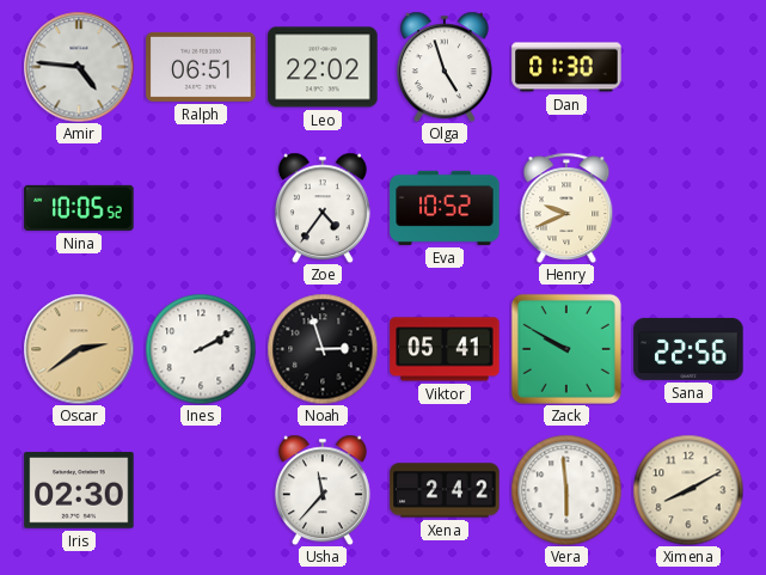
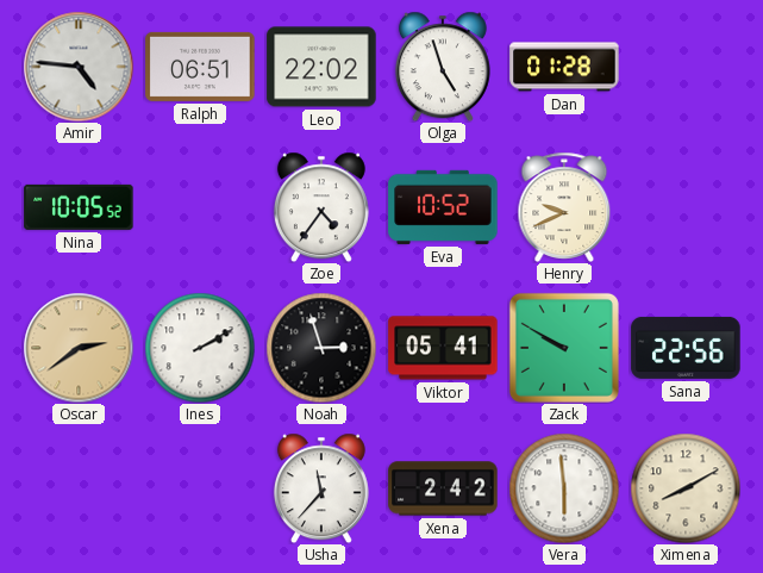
Dan: 01:30 -> 01:28 (564, 67)
Iris: 02:30 -> none (79, 490)
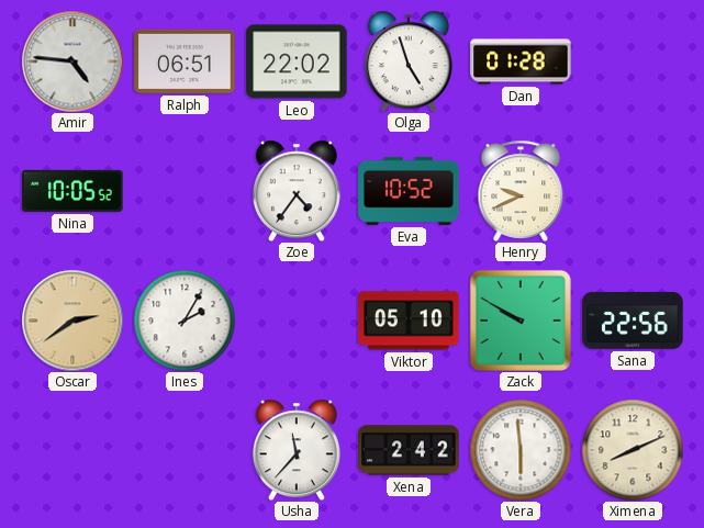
Ines: 2:10 -> 2:05 (185, 321)
Noah: 2:57 -> none (321, 348)
Viktor: 05:41 -> 05:10 (409, 321)
Ximena: 8:10 -> 8:11 (633, 450)
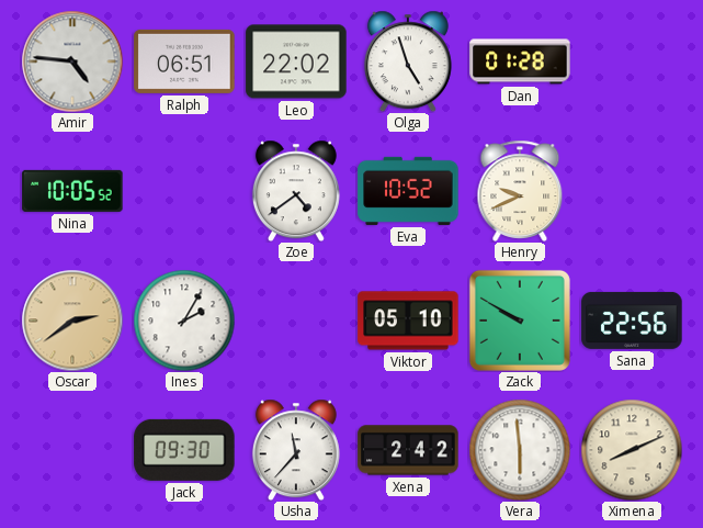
Zoe: 4:36 -> 4:39 (296, 191)
Jack: none -> 09:30 (184, 450)
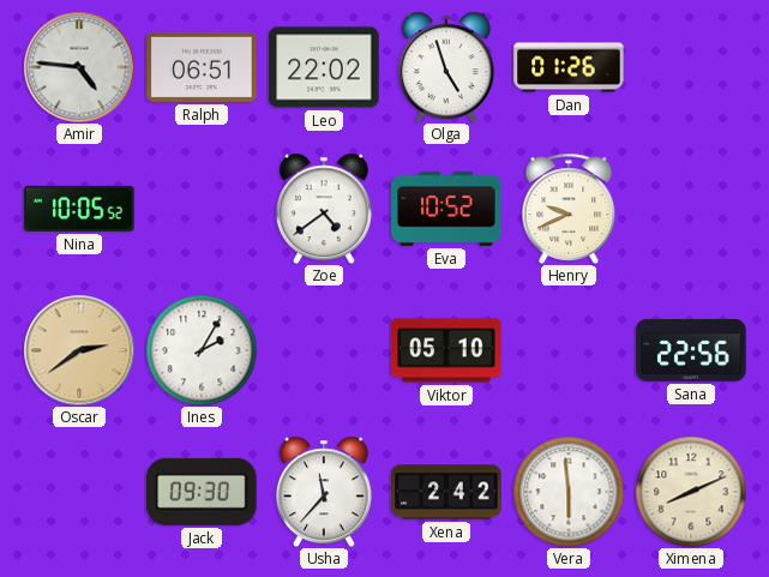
Dan: 01:28 -> 01:26 (569, 67)
Zack: 9:50 -> none (520, 321)
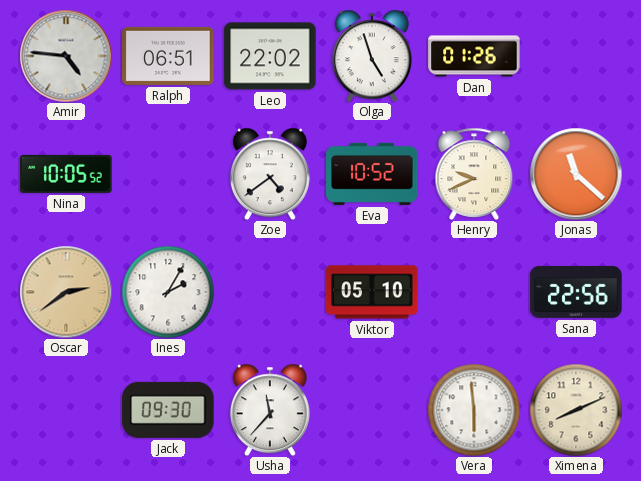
Jonas: none -> 11:22 (576, 174)
Xena: 2:42 -> none (446, 492)
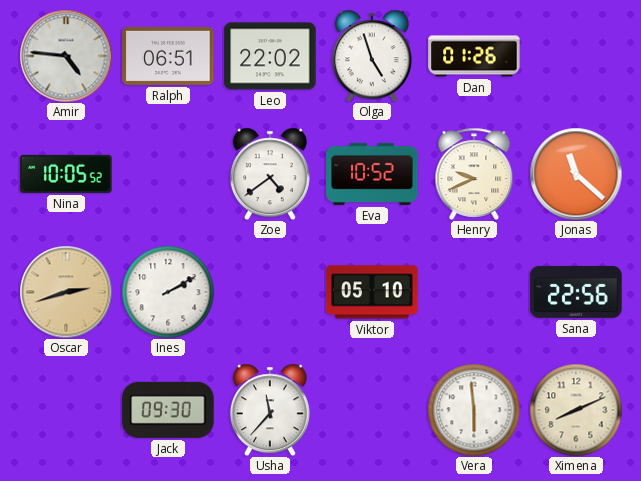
Oscar: 2:39 -> 2:42 (66, 292)
Ines: 2:05 -> 2:10 (168, 292)
